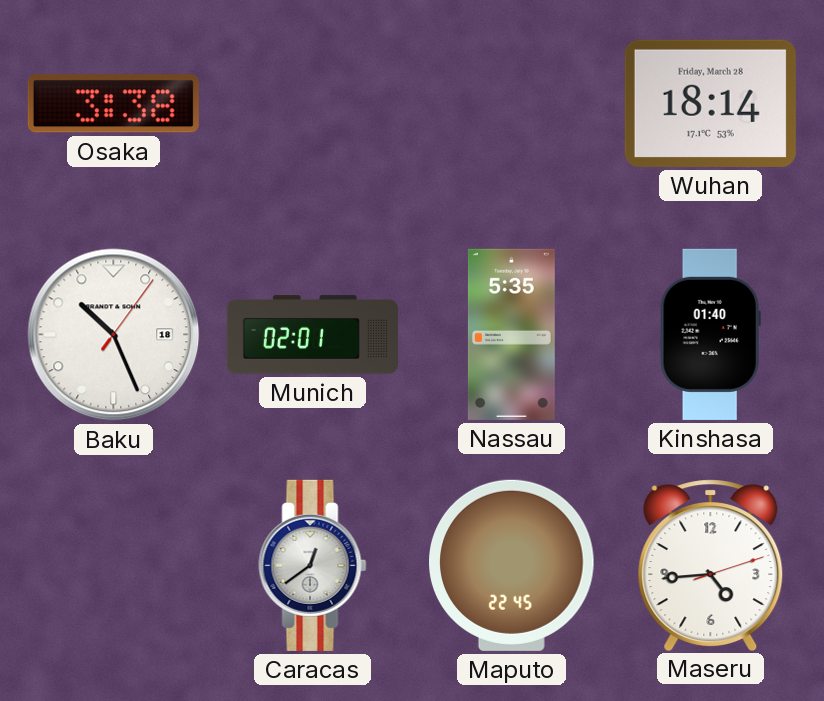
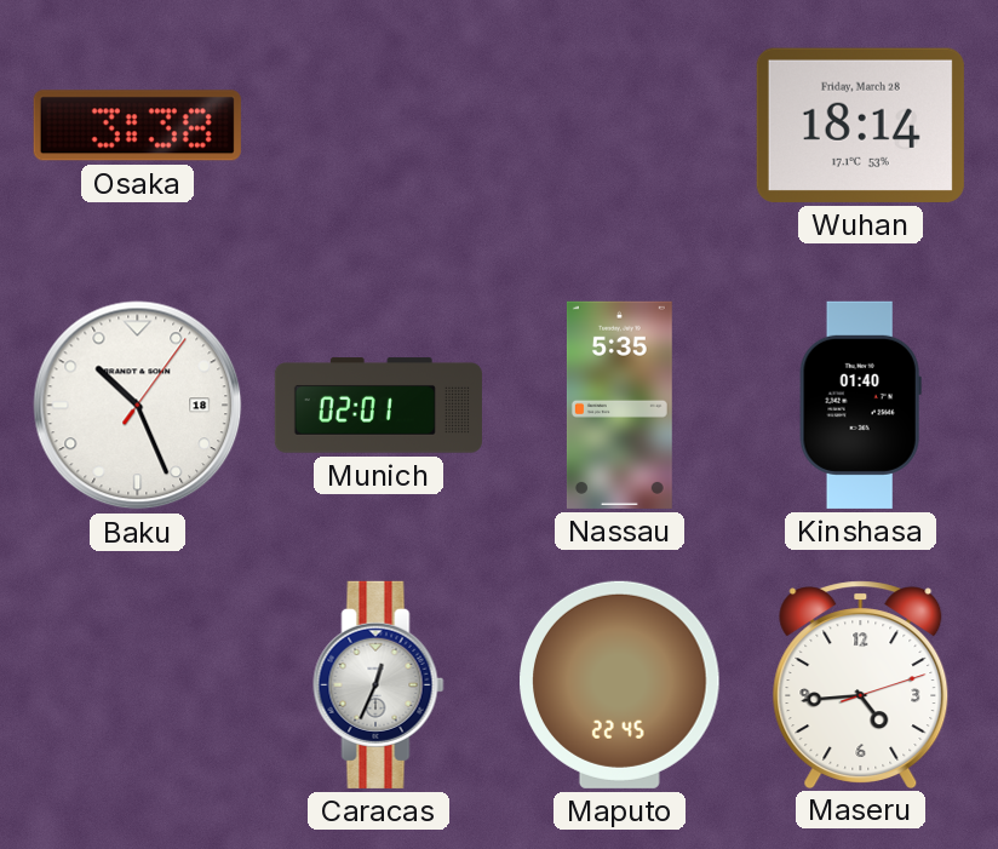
Caracas: 12:39 -> 12:34 (379, 684)
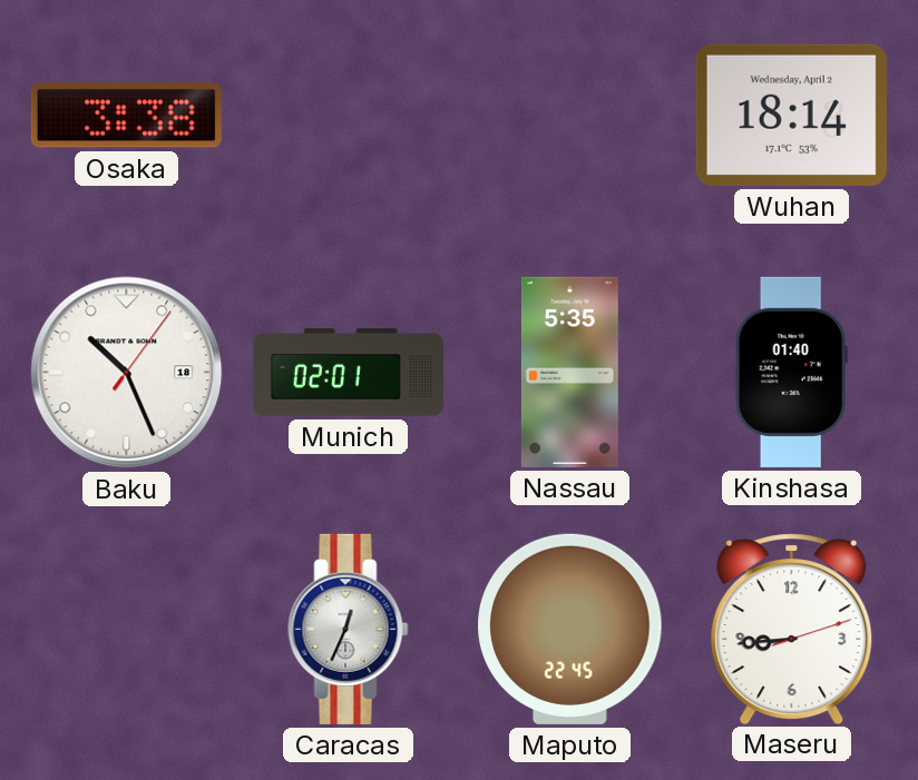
Wuhan date: Friday, March 28 -> Wednesday, April 2 (791, 115)
Maseru: 4:44 -> 8:44 (792, 629)
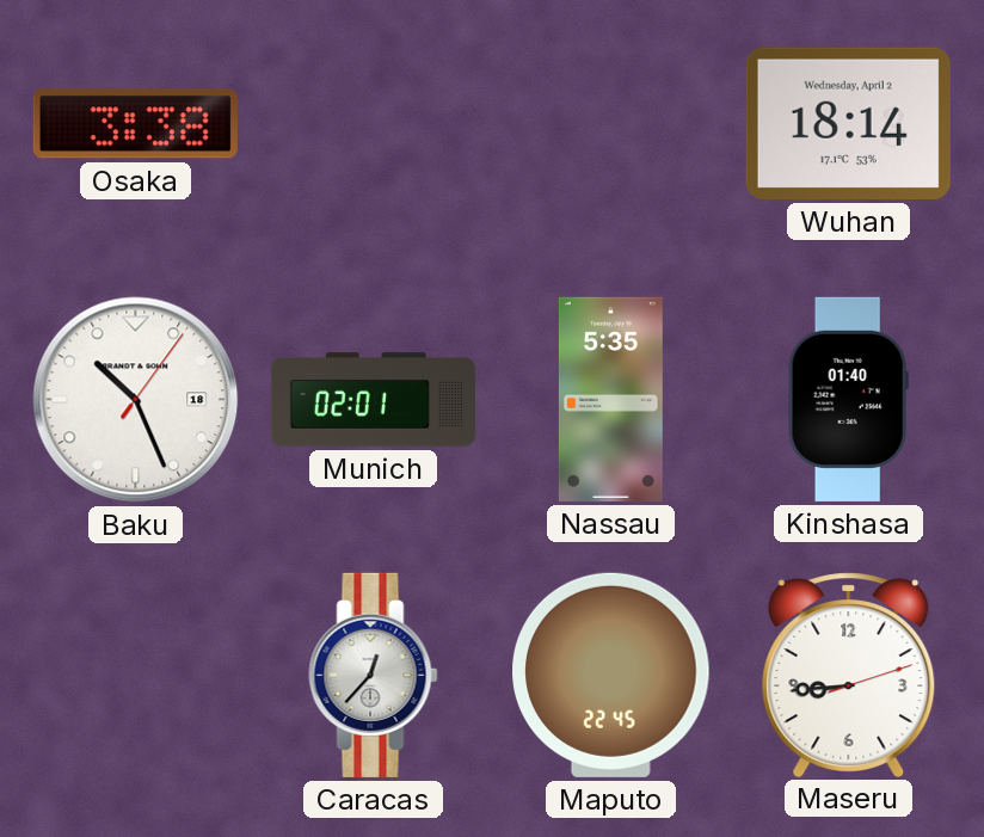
Caracas: 12:34 -> 12:37 (374, 675)
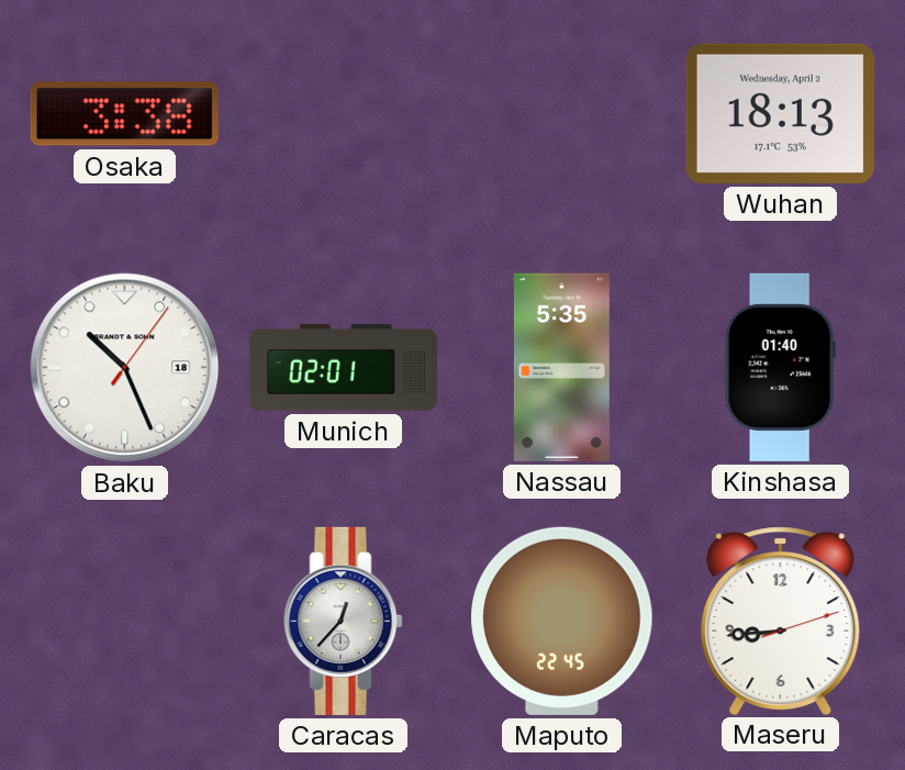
Wuhan: 18:14 -> 18:13 (780, 113)
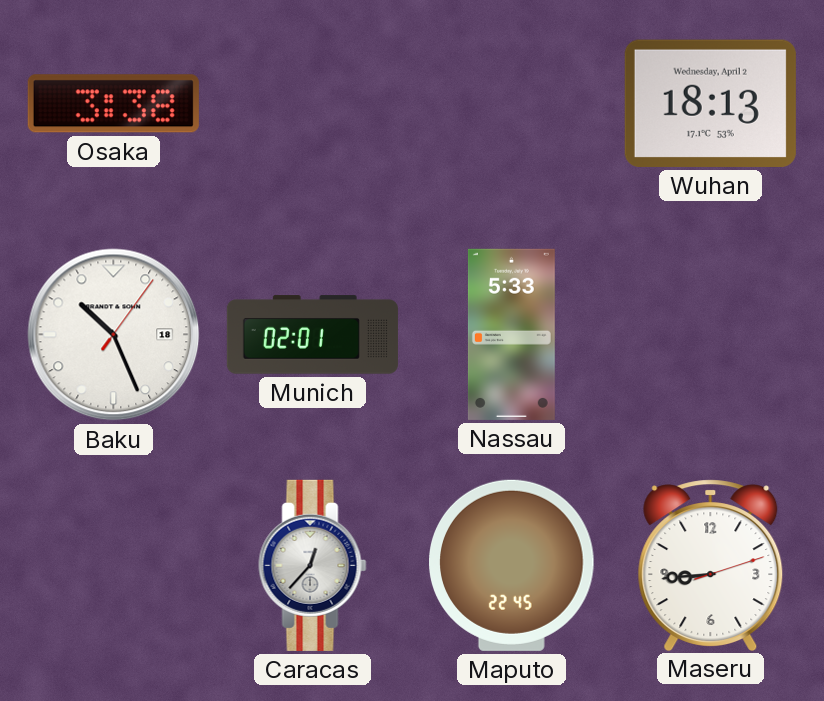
Nassau: 5:35 -> 5:33 (511, 334)
Kinshasa: 01:40 -> none (780, 367)
